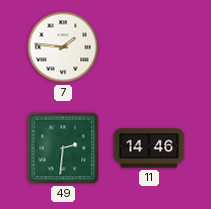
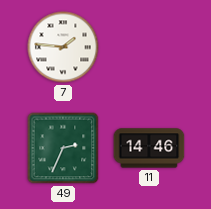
49: 2:31 -> 2:34 (63, 148)
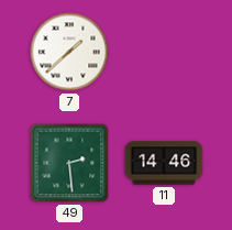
7: 1:46 -> 1:38 (69, 52)
49: 2:34 -> 2:29 (69, 163)
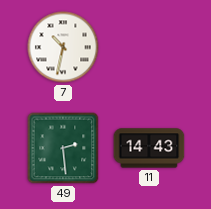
7: 1:38 -> 10:32 (63, 47)
11: 14:46 -> 14:43 (149, 148)
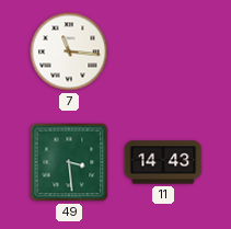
7: 10:32 -> 11:16 (69, 51)
49: 2:29 -> 3:29 (69, 162)
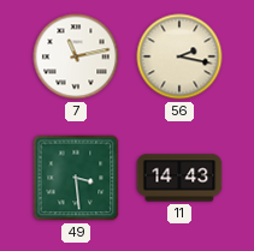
7: 11:16 -> 11:13 (76, 56)
56: none -> 2:17 (179, 56)
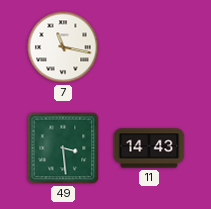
7: 11:13 -> 11:17 (63, 47)
56: 2:17 -> none (179, 56)
